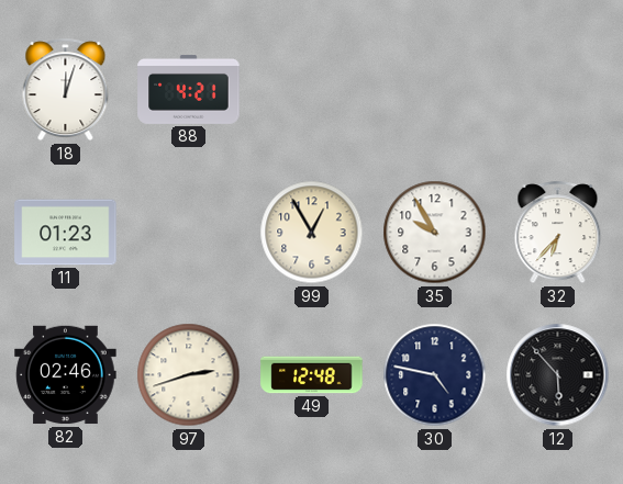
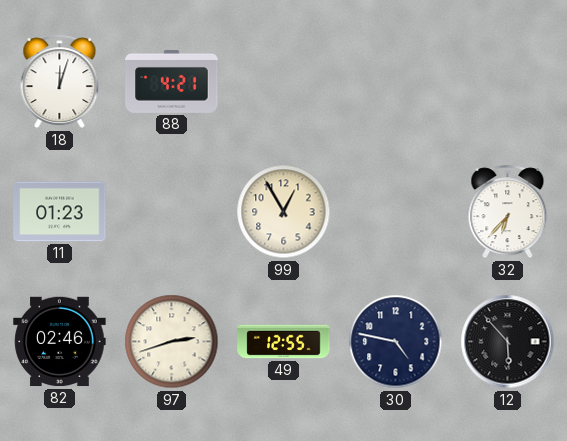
35: 9:55 -> none (435, 233)
49: 12:48 -> 12:55 (284, 342)
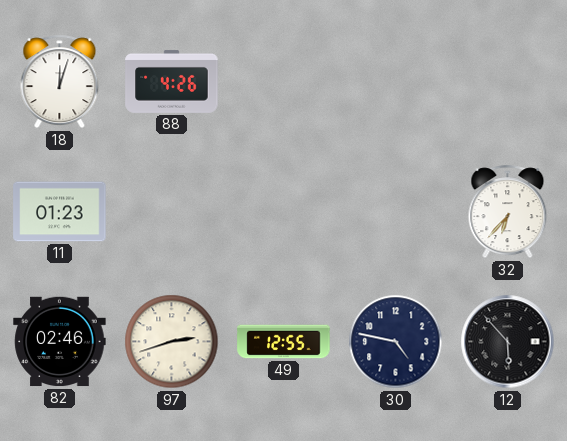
88: 4:21 -> 4:26 (172, 81)
99: 12:55 -> none (284, 212)
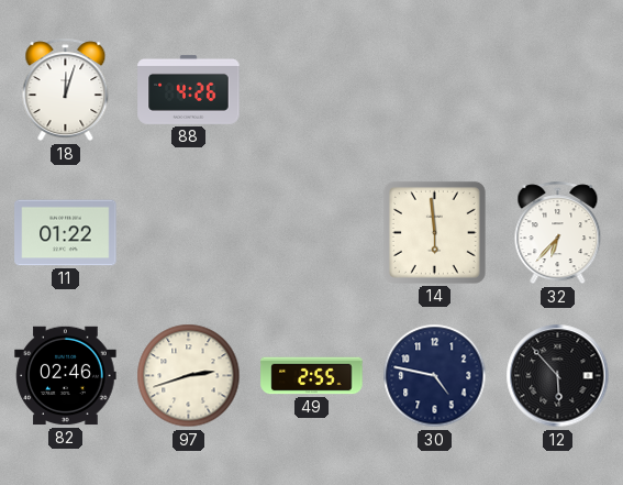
11: 01:23 -> 01:22 (66, 233)
14: none -> 5:59 (434, 232)
49: 12:55 -> 2:55 (312, 376)
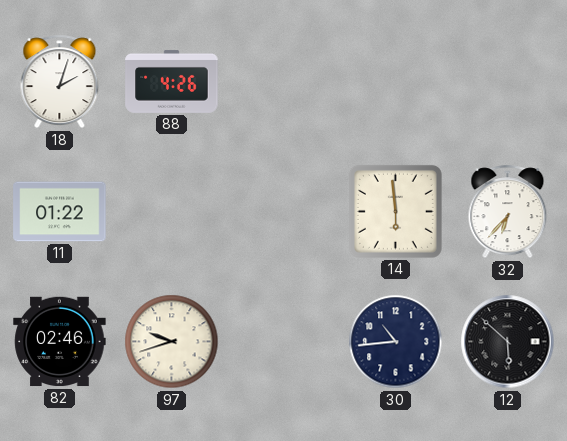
18: 12:03 -> 2:03 (60, 82)
97: 2:42 -> 9:42 (172, 342)
49: 2:55 -> none (312, 376)
30: 4:47 -> 10:44 (396, 342)
12: 5:53 -> 5:52 (508, 342)
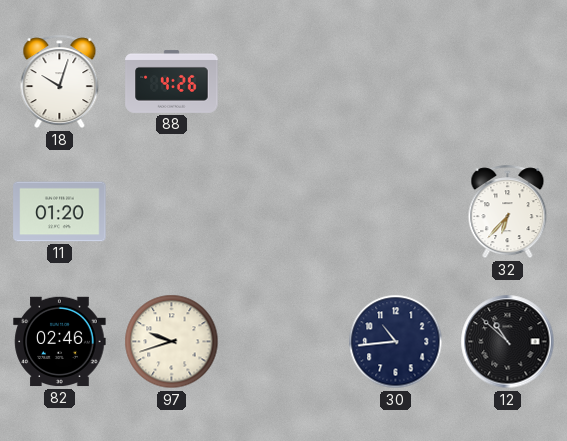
18: 2:03 -> 10:03 (60, 82)
11: 01:22 -> 01:20 (60, 212)
14: 5:59 -> none (395, 211)
12: 5:52 -> 10:52 (508, 342)
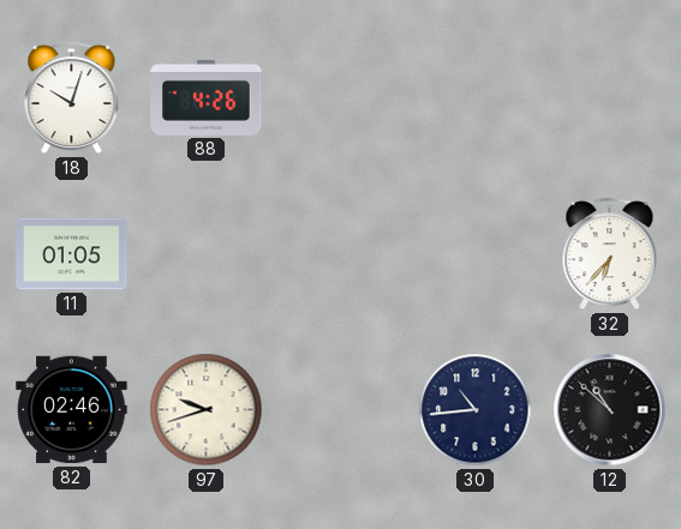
11: 01:20 -> 01:05 (72, 254)
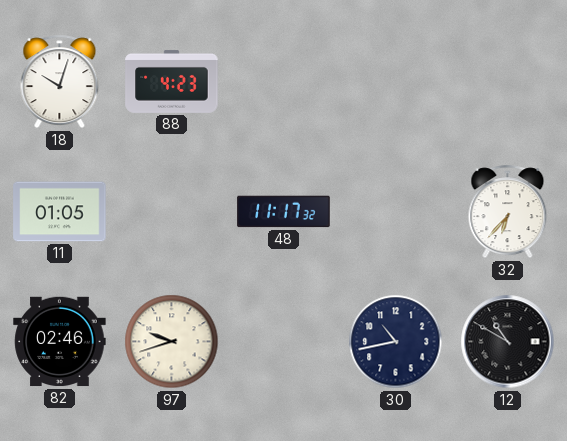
88: 4:26 -> 4:23 (172, 81)
48: none -> 11:17 (284, 212)
30: 10:44 -> 10:43 (396, 342)
12: 10:52 -> 10:50 (508, 342)
